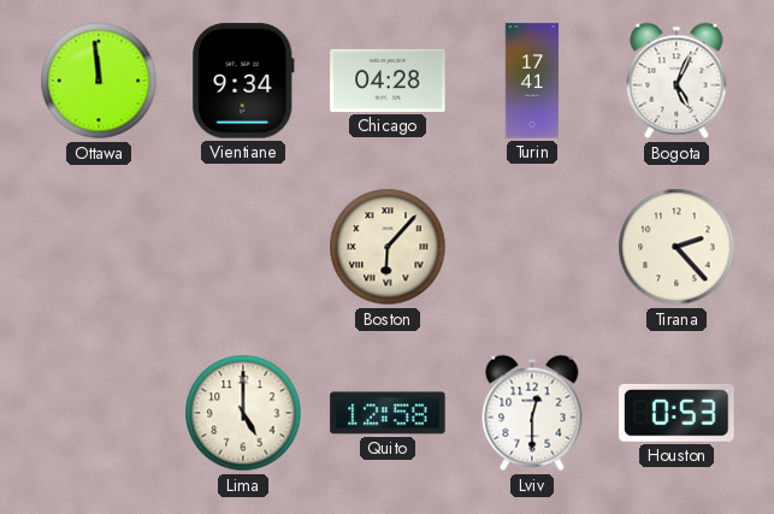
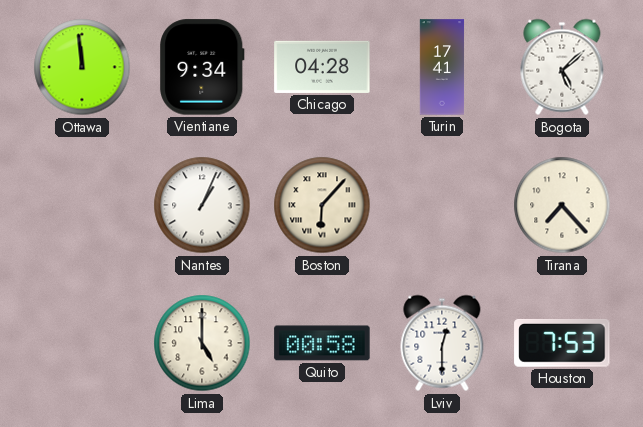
Bogota: 5:04 -> 5:08 (562, 67)
Nantes: none -> 1:04 (202, 205)
Tirana: 2:23 -> 7:23 (562, 205)
Quito: 12:58 -> 00:58 (322, 343)
Houston: 0:53 -> 7:53 (562, 343)
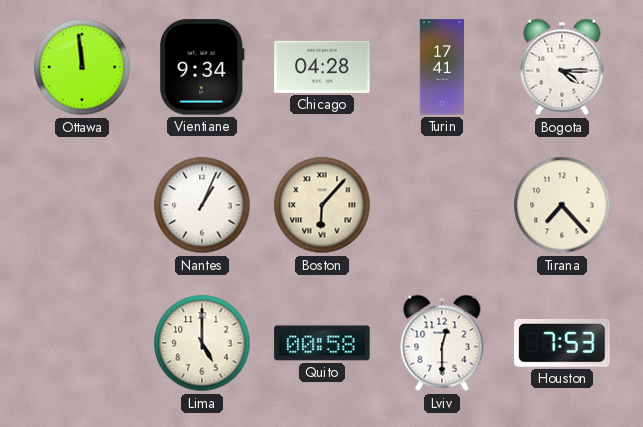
Bogota: 5:08 -> 4:15 (562, 67)
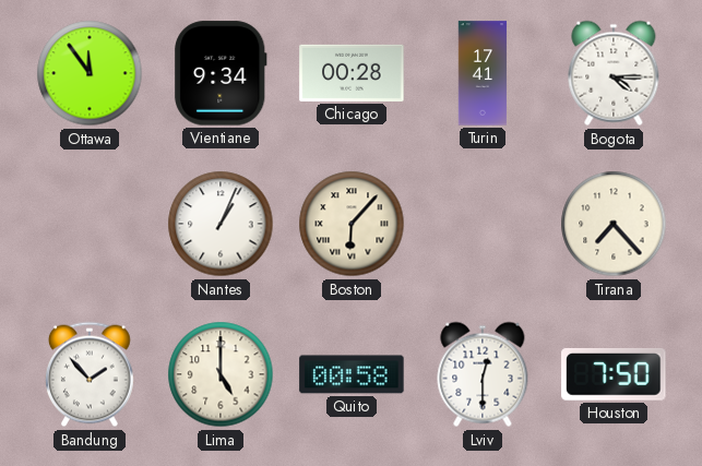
Ottawa: 11:59 -> 11:54 (90, 73)
Chicago: 04:28 -> 00:28 (352, 73)
Bandung: none -> 1:53 (91, 374)
Houston: 7:53 -> 7:50 (614, 374)
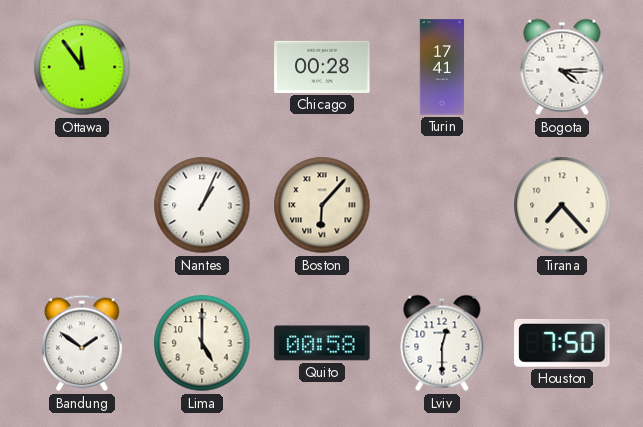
Vientiane: 9:34 -> none (221, 73)
Bandung: 1:53 -> 1:51 (83, 343)
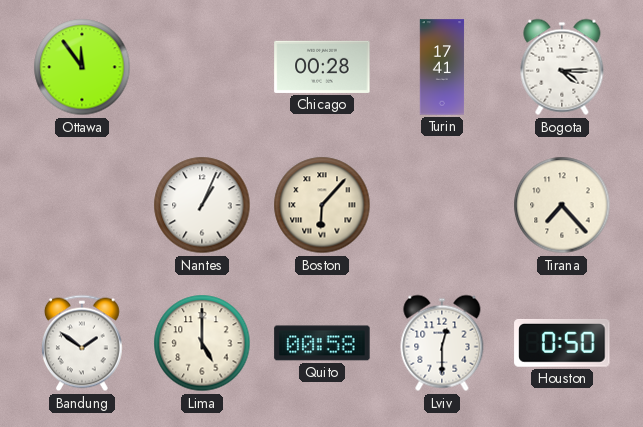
Houston: 7:50 -> 0:50 (562, 343)
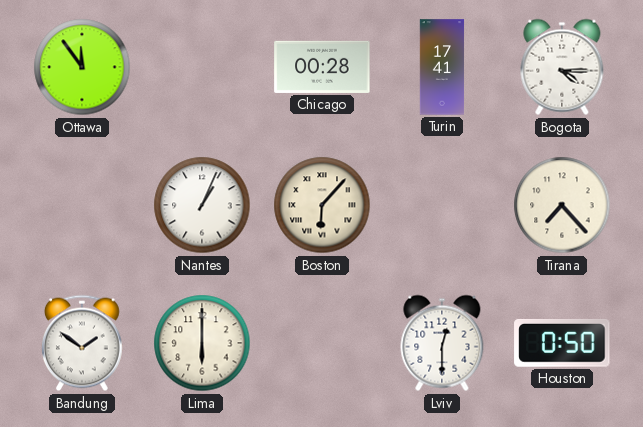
Lima: 5:00 -> 6:00 (202, 343)
Quito: 00:58 -> none (322, 343)
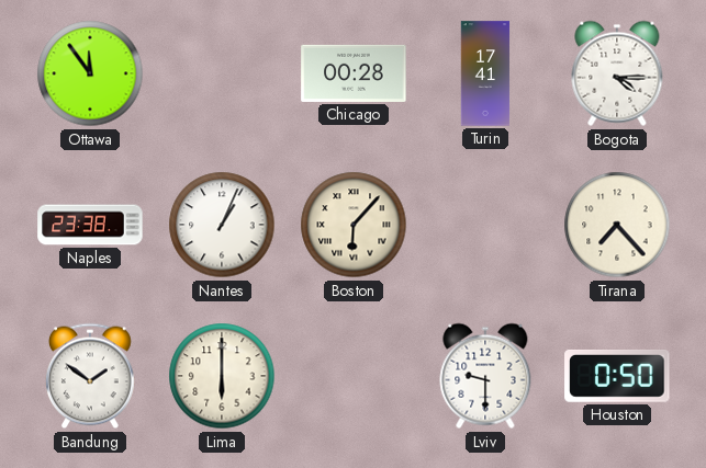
Naples: none -> 23:38 (90, 225)
Lviv: 12:30 -> 9:30 (485, 376)
